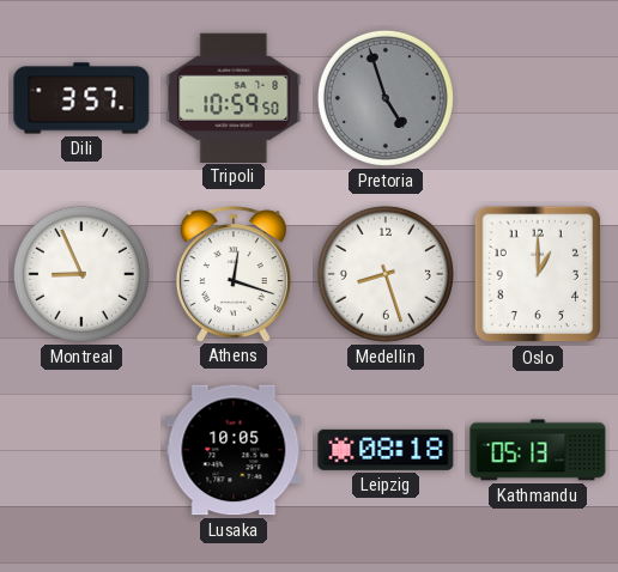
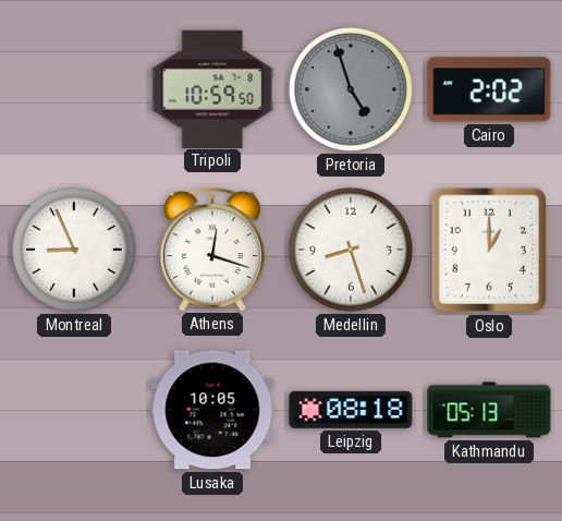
Dili: 3:57 -> none (81, 98)
Cairo: none -> 2:02 (489, 89)
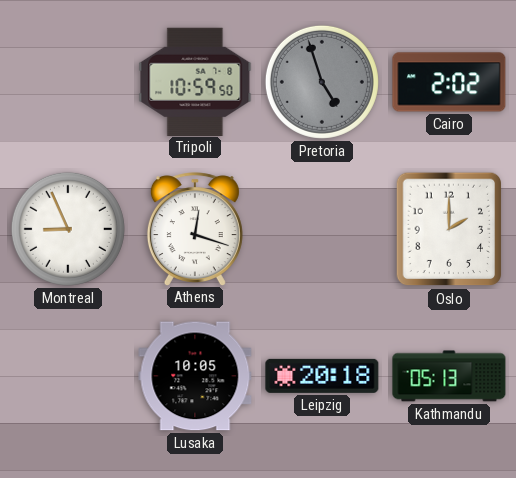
Medellin: 8:27 -> none (351, 250)
Oslo: 1:00 -> 2:00 (449, 229)
Leipzig: 08:18 -> 20:18 (322, 376)
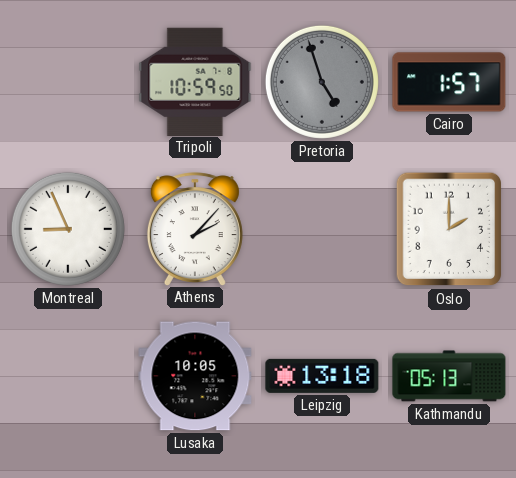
Cairo: 2:02 -> 1:57 (449, 82)
Athens: 12:18 -> 2:07 (195, 229)
Leipzig: 20:18 -> 13:18 (322, 376)
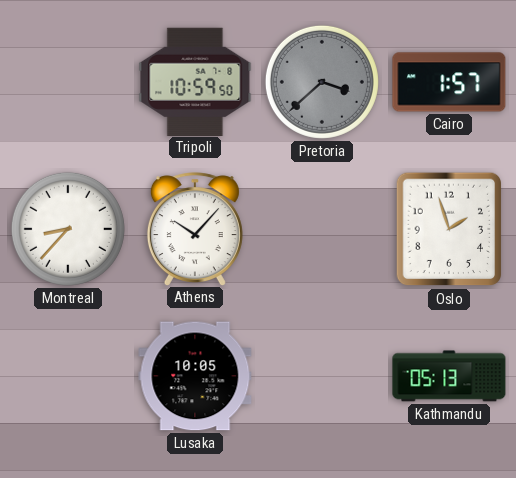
Pretoria: 4:57 -> 3:38 (322, 82)
Montreal: 8:56 -> 8:37 (68, 229)
Athens: 2:07 -> 10:07 (195, 229)
Oslo: 2:00 -> 1:57 (449, 229)
Leipzig: 13:18 -> none (322, 376)
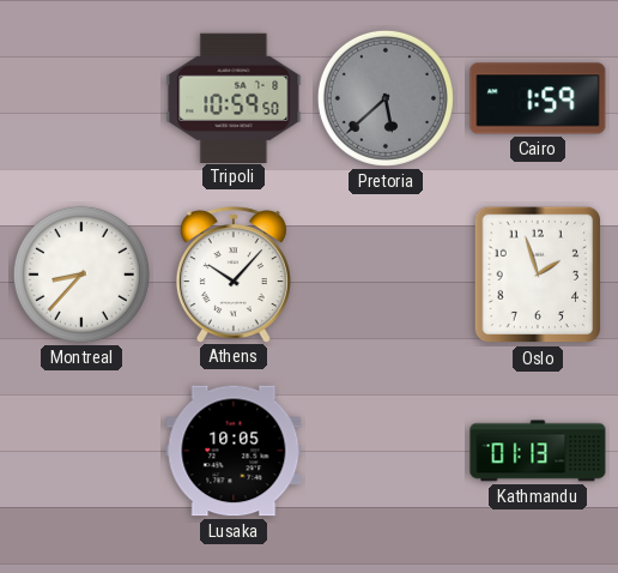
Pretoria: 3:38 -> 5:38 (386, 98)
Cairo: 1:57 -> 1:59 (538, 98)
Kathmandu: 05:13 -> 01:13 (538, 451)
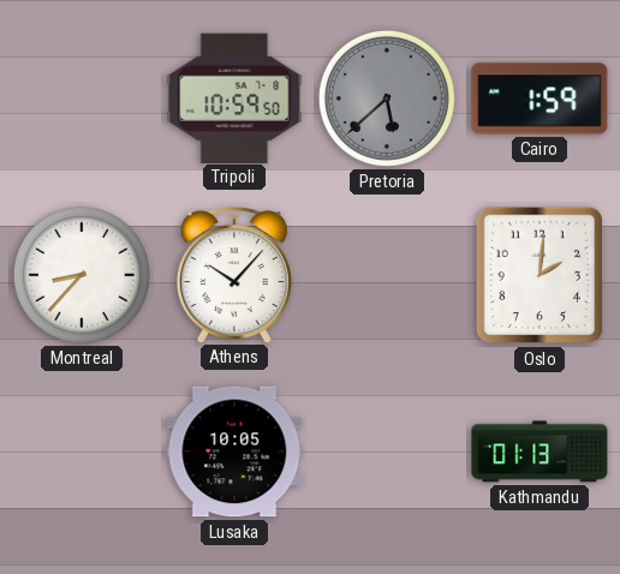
Oslo: 1:57 -> 2:01 (539, 275)
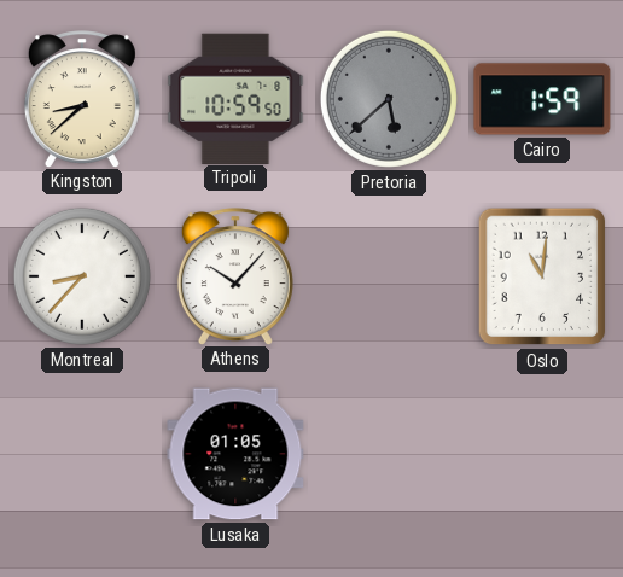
Kingston: none -> 8:38 (82, 99)
Oslo: 2:01 -> 11:01 (542, 276)
Lusaka: 10:05 -> 01:05 (235, 454)
Kathmandu: 01:13 -> none (539, 452)
